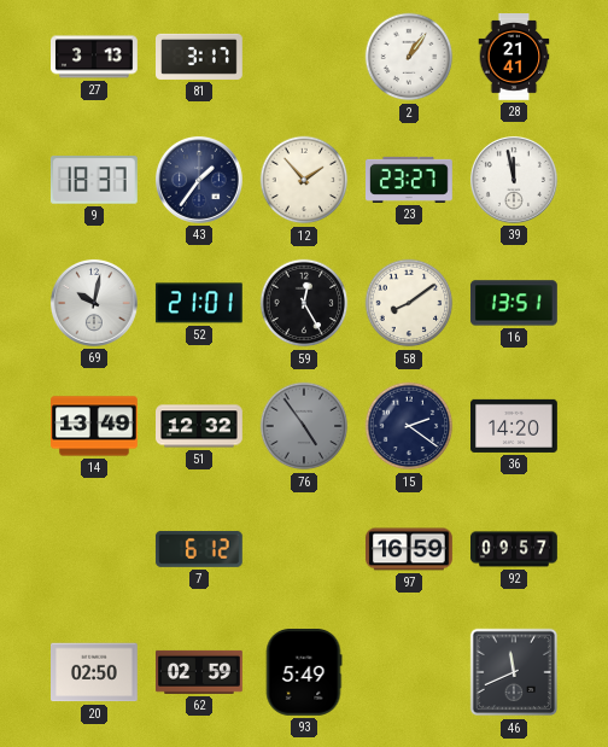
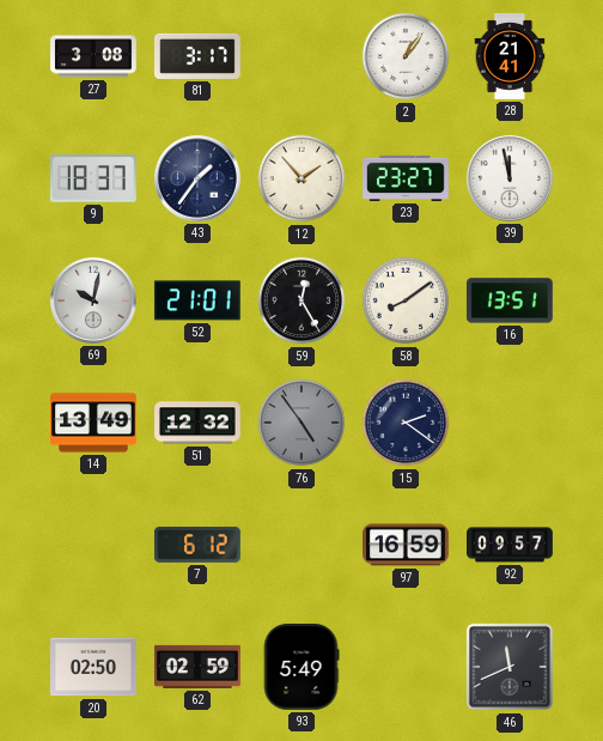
27: 3:13 -> 3:08 (95, 56)
36: 14:20 -> none (515, 426)
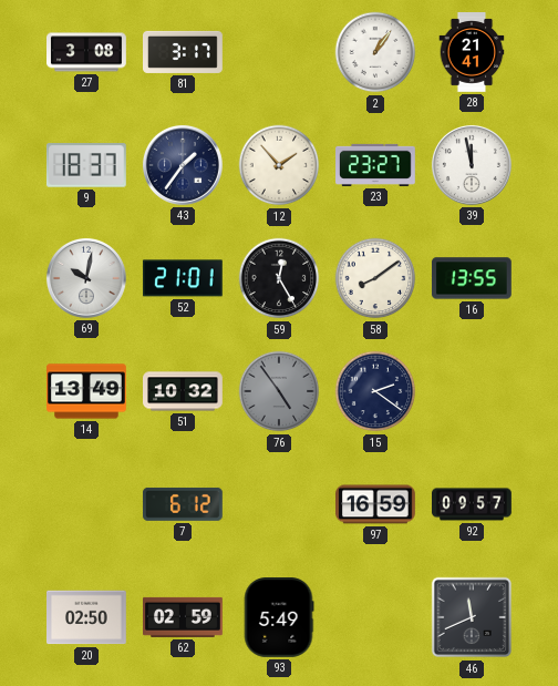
16: 13:51 -> 13:55 (472, 278)
51: 12:32 -> 10:32 (183, 391)
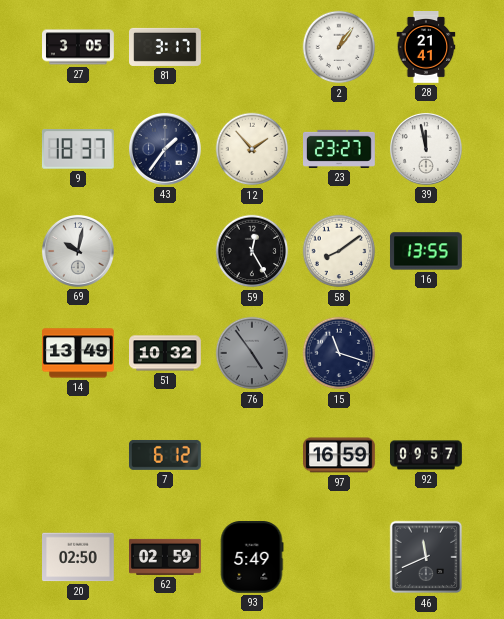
27: 3:08 -> 3:05 (79, 47)
52: 21:01 -> none (183, 278)
15: 2:21 -> 11:18 (339, 353)
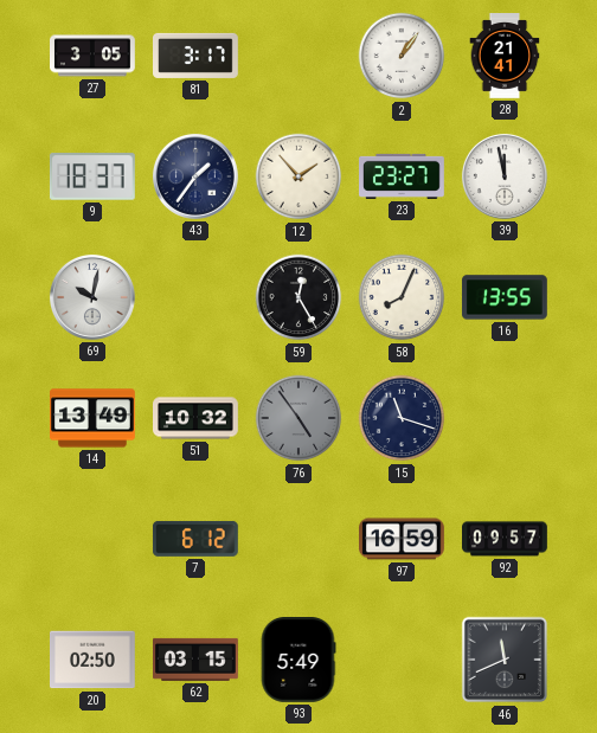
58: 8:09 -> 8:04 (402, 297)
62: 02:59 -> 03:15 (197, 660)
